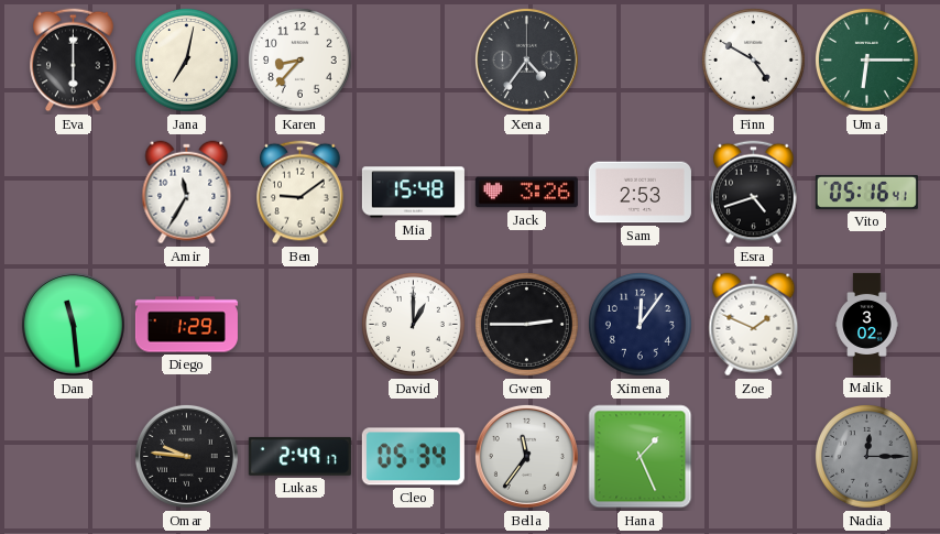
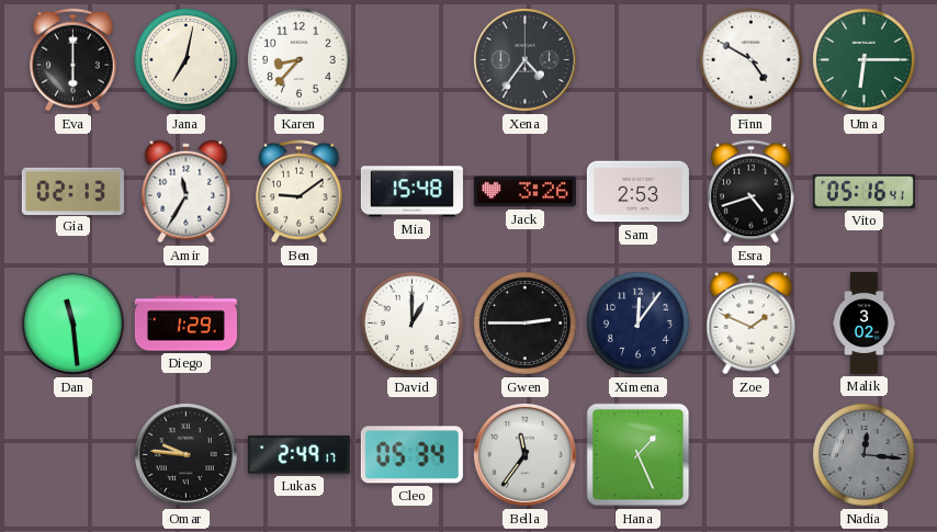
Gia: none -> 02:13 (72, 191)
Nadia: 12:15 -> 12:16 (863, 454)
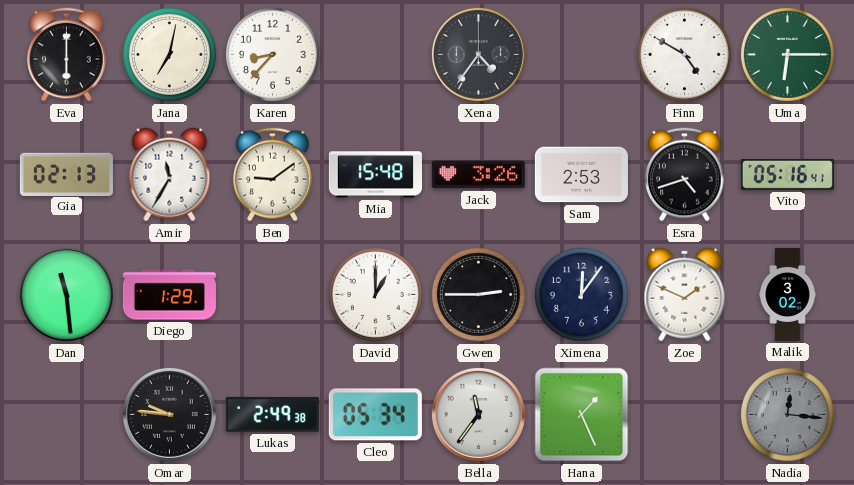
Lukas: 2:49:17 -> 2:49:38 (272, 414)
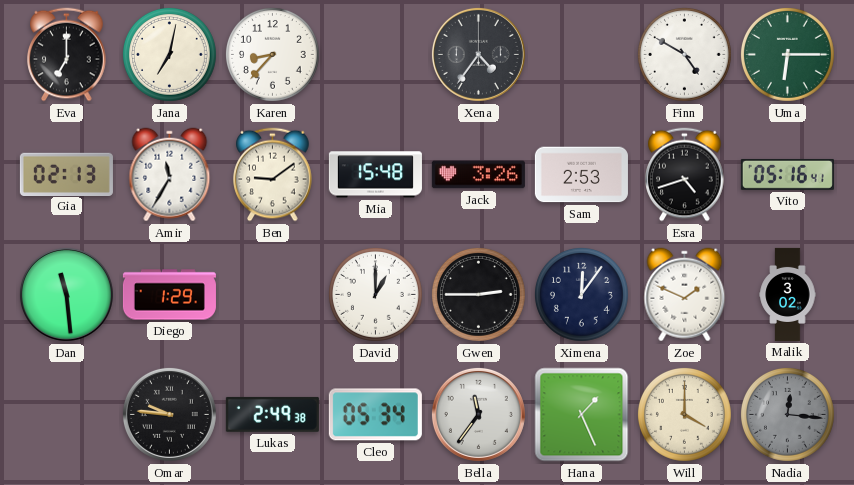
Eva: 6:00 -> 7:00 (67, 55)
Will: none -> 4:00 (684, 414)
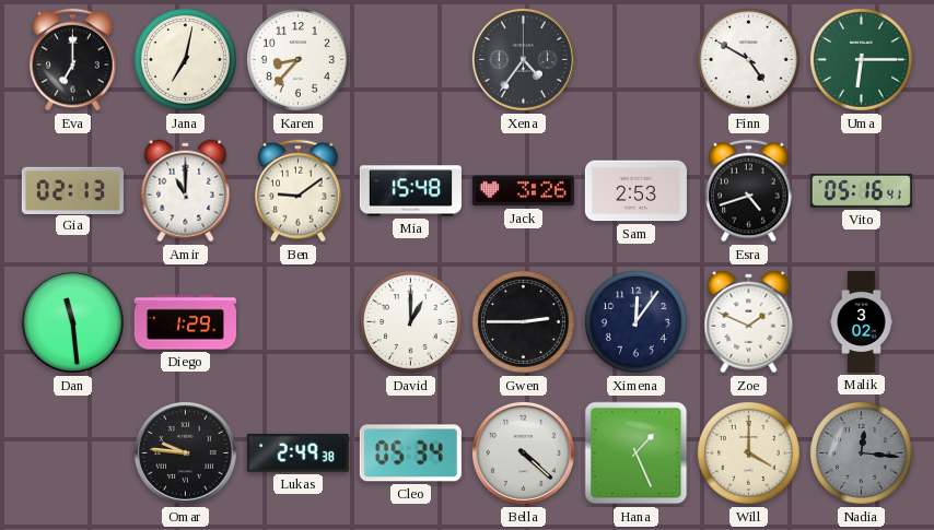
Amir: 11:35 -> 11:00 (186, 191)
Bella: 11:36 -> 4:22 (523, 452)
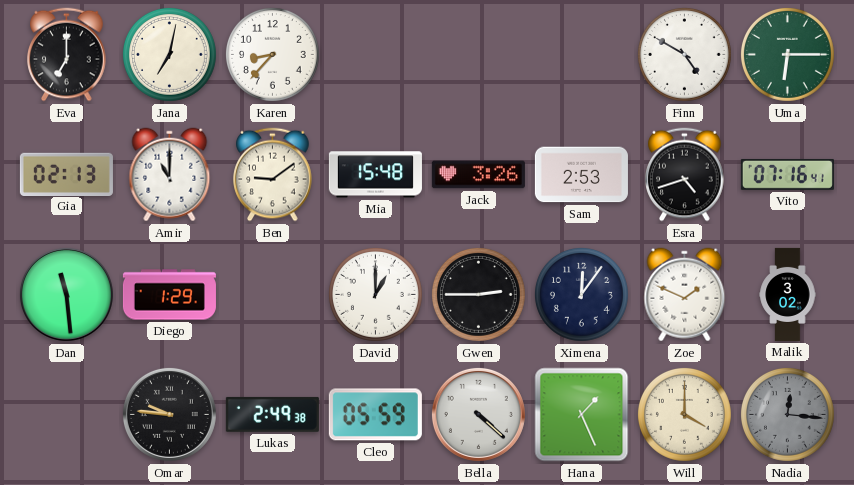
Xena: 4:36 -> none (523, 59)
Vito: 05:16 -> 07:16 (787, 174)
Cleo: 05:34 -> 05:59 (375, 415)
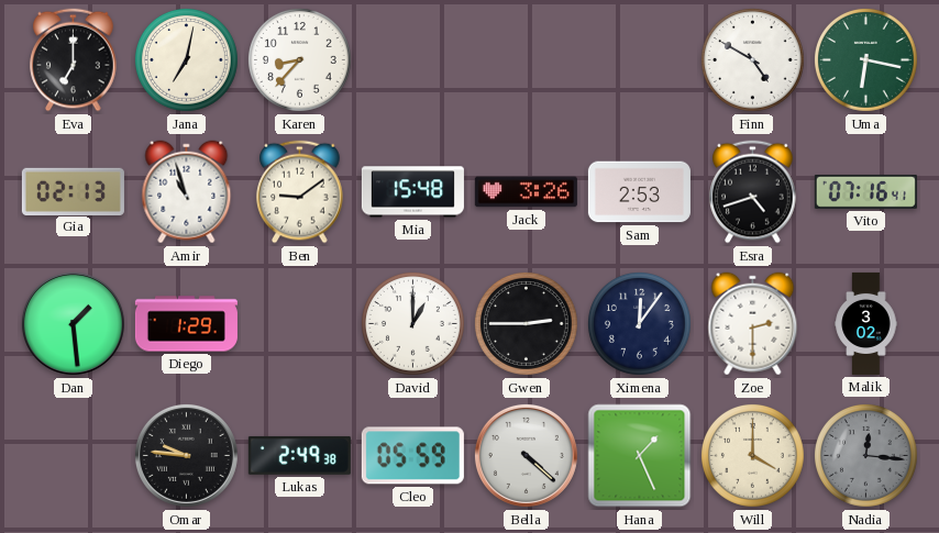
Uma: 6:15 -> 6:17 (865, 59)
Amir: 11:00 -> 10:57 (187, 192)
Dan: 11:29 -> 1:29 (73, 323)
Zoe: 1:49 -> 2:30 (753, 324)
